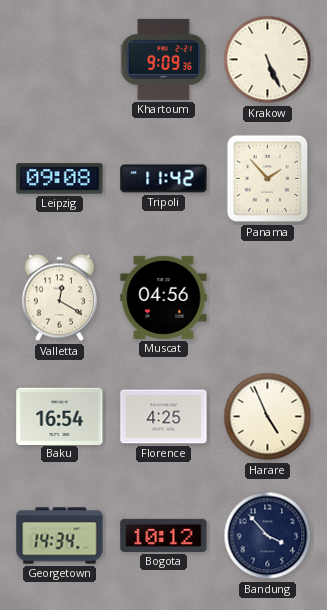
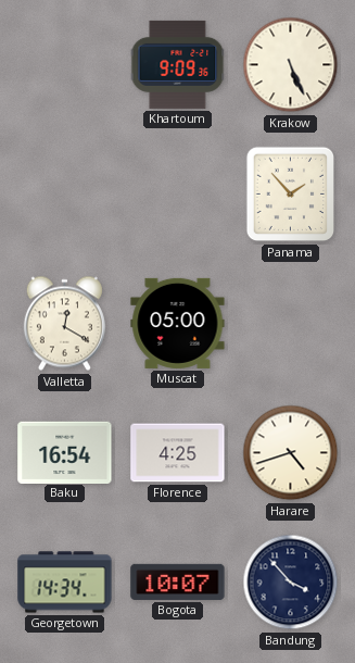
Leipzig: 09:08 -> none (60, 179)
Tripoli: 11:42 -> none (164, 179)
Muscat: 04:56 -> 05:00 (178, 323)
Harare: 4:56 -> 4:42 (291, 453)
Bogota: 10:12 -> 10:07 (178, 581)
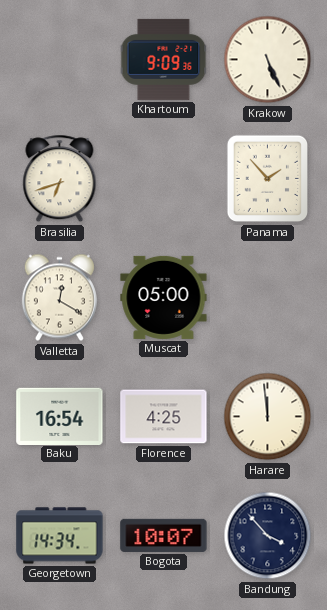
Brasilia: none -> 6:42 (60, 179)
Harare: 4:42 -> 11:59 (268, 417)
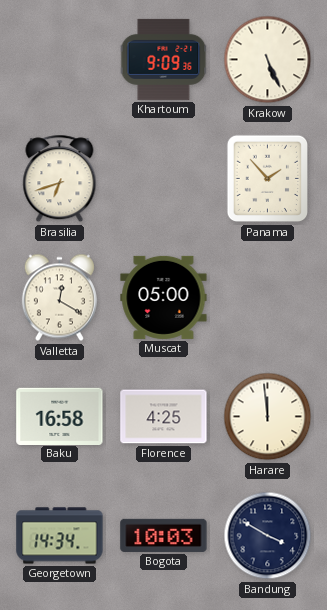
Baku: 16:54 -> 16:58 (60, 416)
Bogota: 10:07 -> 10:03 (164, 535)
Bandung: 3:53 -> 3:50 (268, 536)
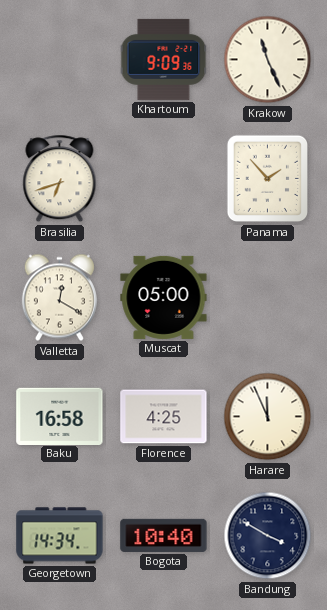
Krakow: 5:26 -> 11:26 (268, 60)
Harare: 11:59 -> 11:56 (268, 417)
Bogota: 10:03 -> 10:40 (164, 535)
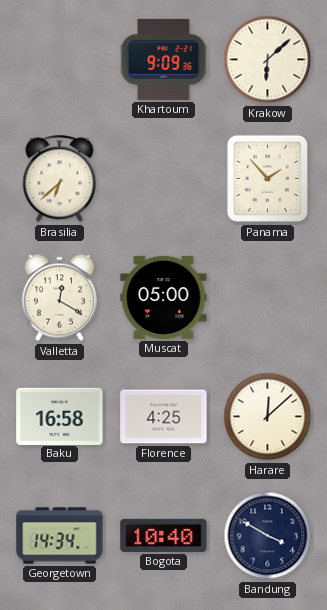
Krakow: 11:26 -> 6:08 (268, 60)
Brasilia: 6:42 -> 6:38 (60, 179)
Harare: 11:56 -> 12:08 (268, 417)
